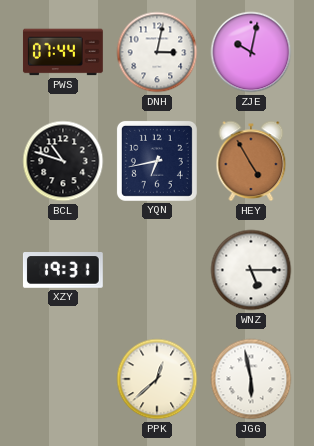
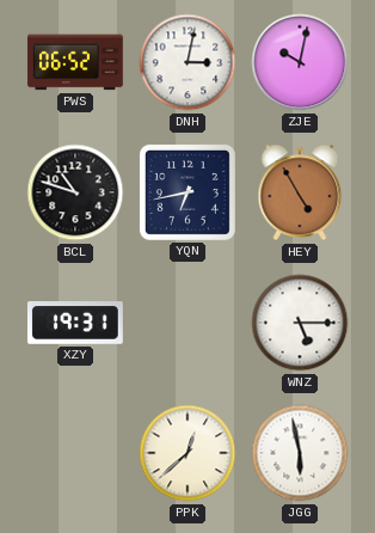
PWS: 07:44 -> 06:52 (75, 62)
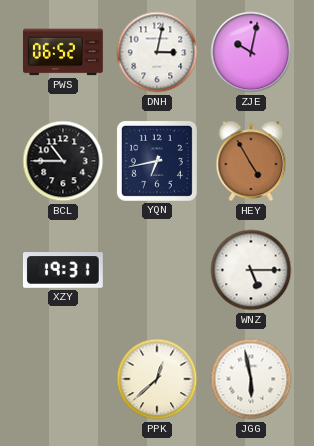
BCL: 10:48 -> 10:45 (63, 161)
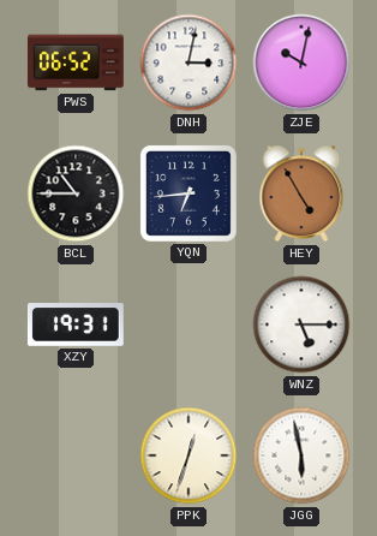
YQN: 6:43 -> 6:44 (188, 193)
PPK: 12:38 -> 12:33 (188, 455)
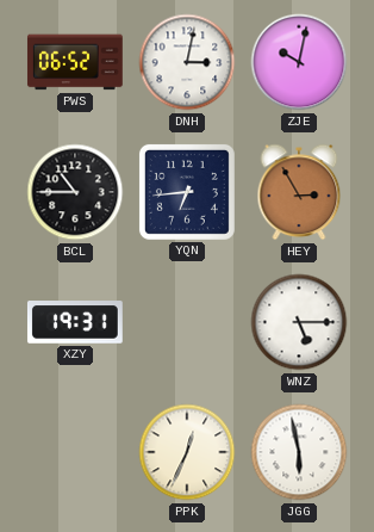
HEY: 4:55 -> 2:55 (299, 192)
PPK: 12:33 -> 12:34 (187, 452)
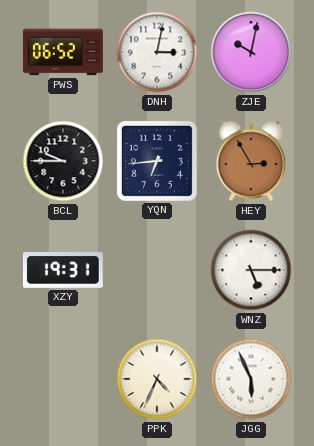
BCL: 10:45 -> 9:45 (63, 161)
PPK: 12:34 -> 4:34 (157, 379)
JGG: 5:58 -> 5:56 (251, 379)
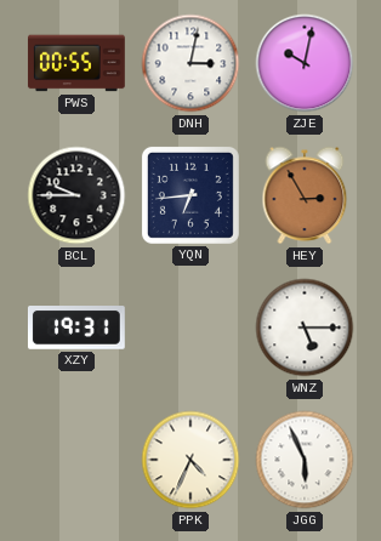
PWS: 06:52 -> 00:55 (76, 63)
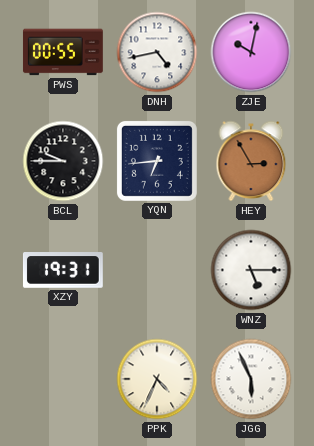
DNH: 3:02 -> 4:43 (157, 52)
